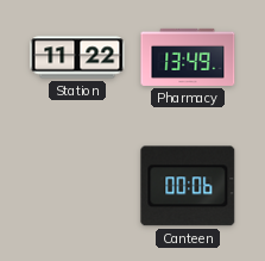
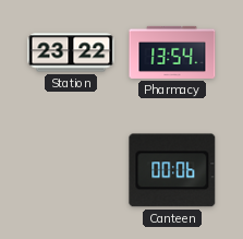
Station: 11:22 -> 23:22 (71, 52)
Pharmacy: 13:49 -> 13:54 (172, 52)
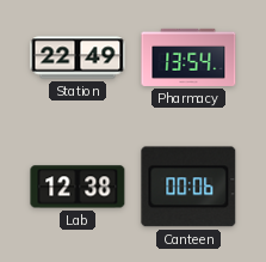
Station: 23:22 -> 22:49 (78, 57)
Lab: none -> 12:38 (78, 187)
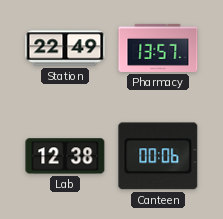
Pharmacy: 13:54 -> 13:57 (158, 48)
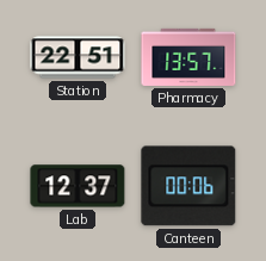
Station: 22:49 -> 22:51 (78, 57)
Lab: 12:38 -> 12:37 (78, 186)
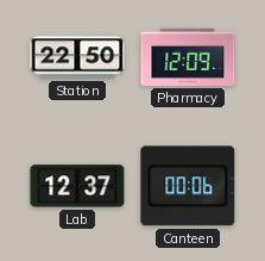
Station: 22:51 -> 22:50 (77, 57)
Pharmacy: 13:57 -> 12:09 (188, 57)
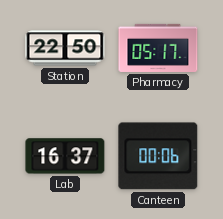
Pharmacy: 12:09 -> 05:17 (158, 48)
Lab: 12:37 -> 16:37 (65, 156)
